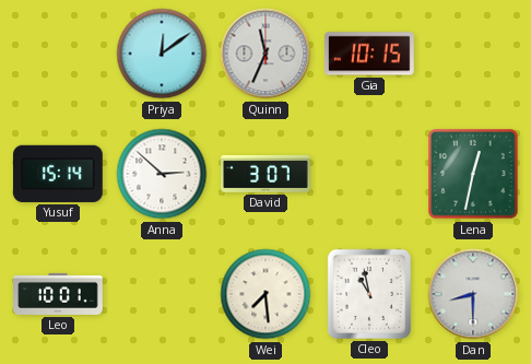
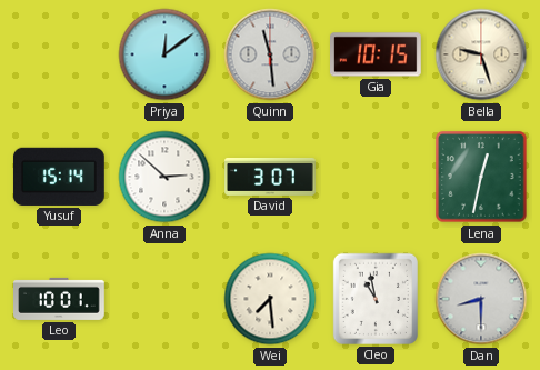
Quinn: 11:34 -> 11:29 (270, 54)
Bella: none -> 9:27 (481, 54)
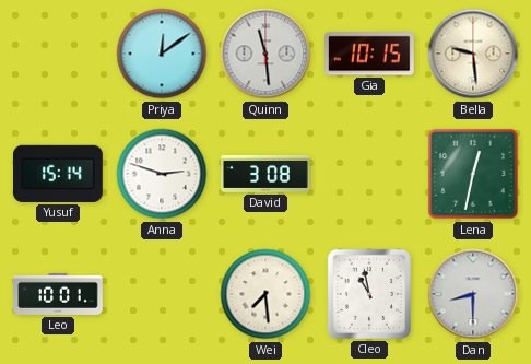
Bella: 9:27 -> 9:29 (473, 54)
Anna: 2:52 -> 2:48 (162, 174)
David: 3:07 -> 3:08 (265, 174)
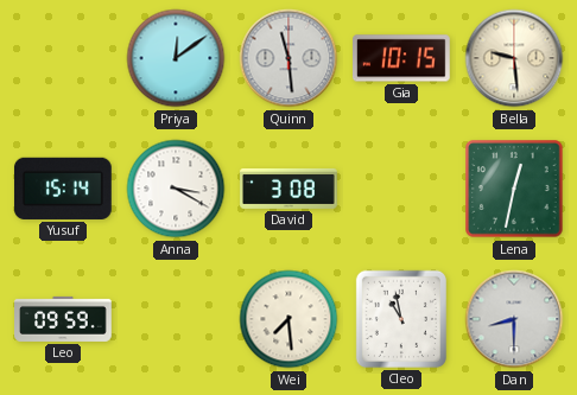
Anna: 2:48 -> 3:20 (176, 189)
Leo: 10:01 -> 09:59 (64, 319)
